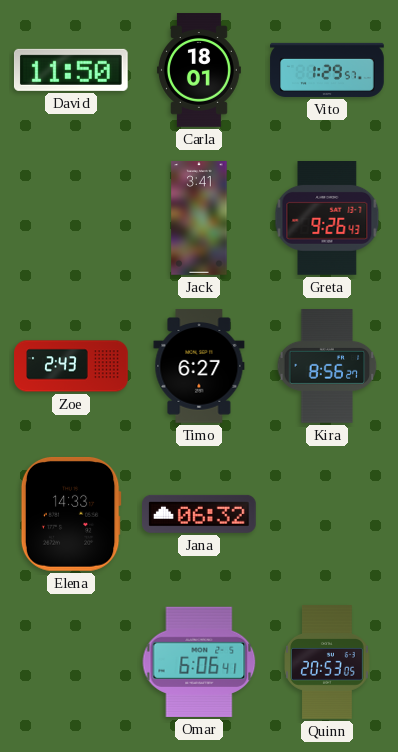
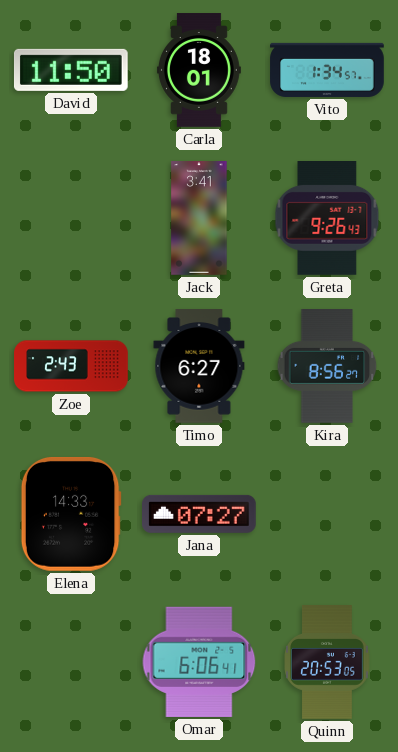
Vito: 1:29 -> 1:34 (327, 70)
Jana: 06:32 -> 07:27 (200, 514)
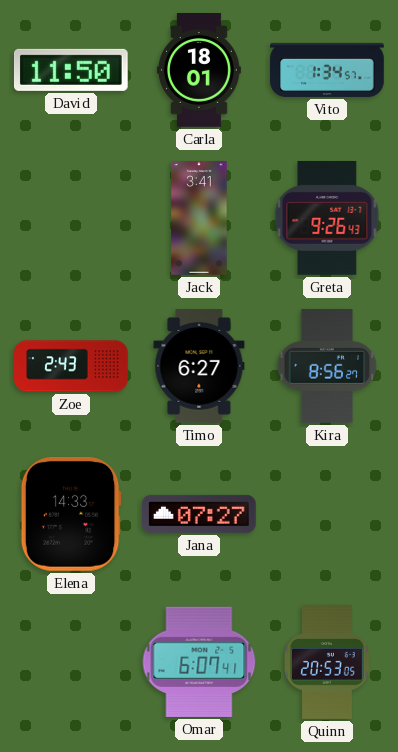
Omar: 6:06 -> 6:07 (199, 662)
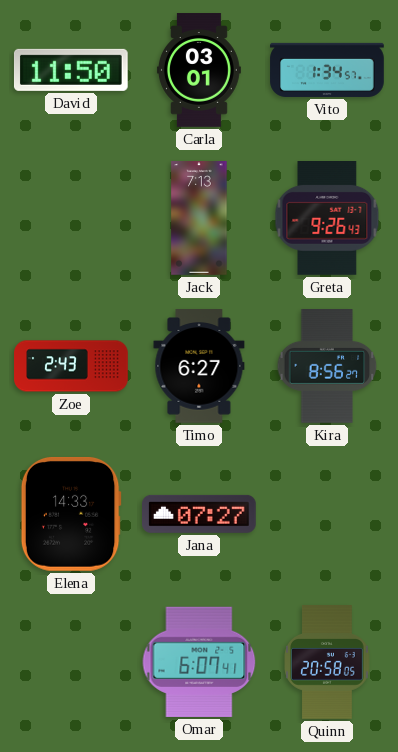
Carla: 18:01 -> 03:01 (199, 70)
Jack: 3:41 -> 7:13 (199, 218)
Quinn: 20:53 -> 20:58 (327, 662)
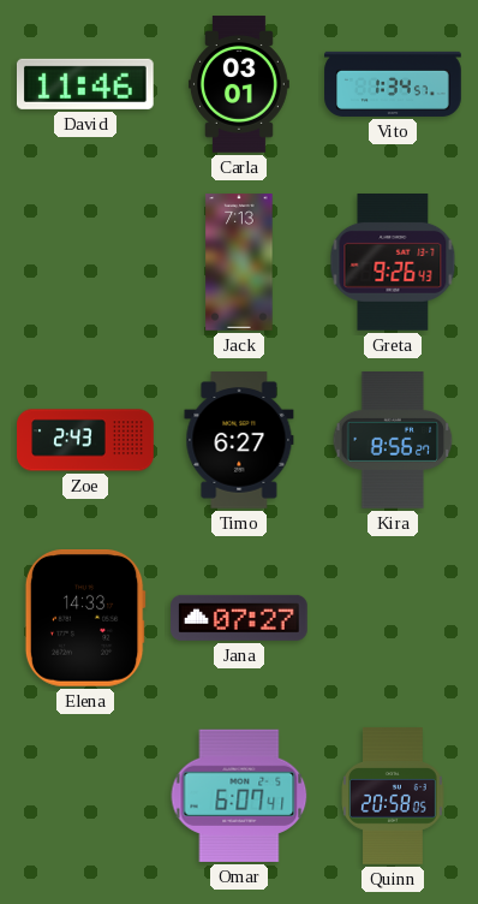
David: 11:50 -> 11:46 (85, 84)
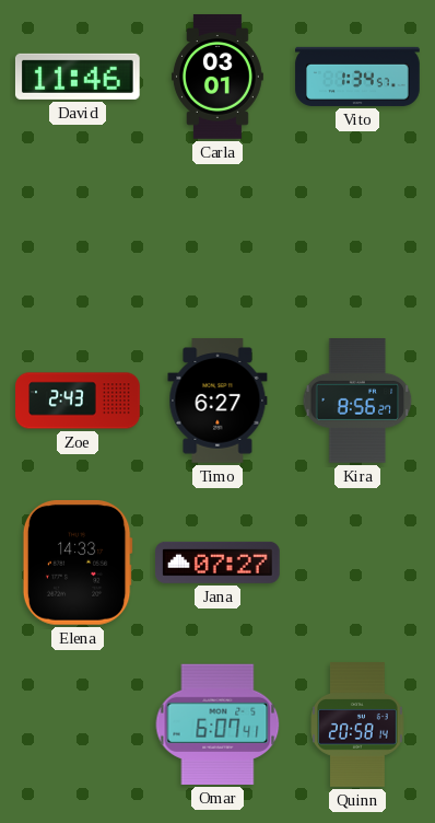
Jack: 7:13 -> none (239, 262)
Greta: 9:26 -> none (393, 263)
Quinn: 20:58:05 -> 20:58:14 (357, 725)
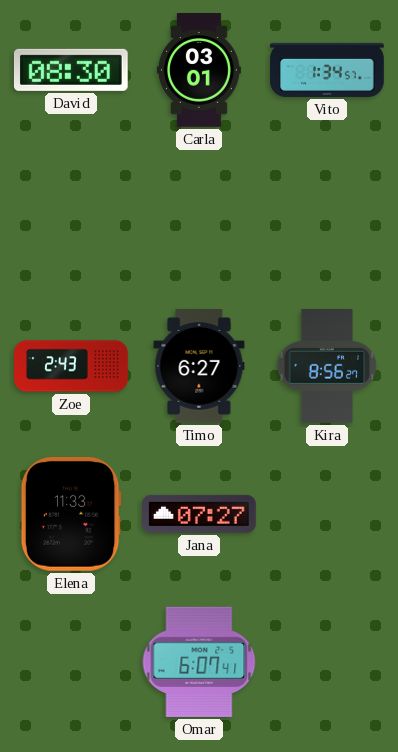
David: 11:46 -> 08:30 (71, 70)
Elena: 14:33 -> 11:33 (71, 514)
Quinn: 20:58 -> none (357, 725)
